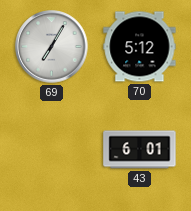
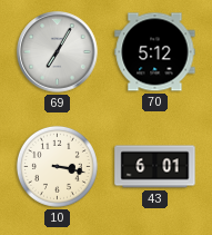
10: none -> 3:17 (57, 166)
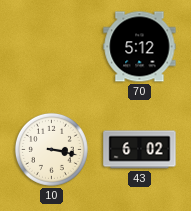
69: 7:05 -> none (58, 52)
43: 6:01 -> 6:02 (140, 150)
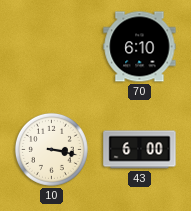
70: 5:12 -> 6:10 (140, 47)
43: 6:02 -> 6:00 (140, 150)
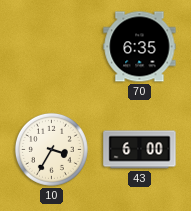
70: 6:10 -> 6:35 (140, 47)
10: 3:17 -> 3:35 (51, 149)
